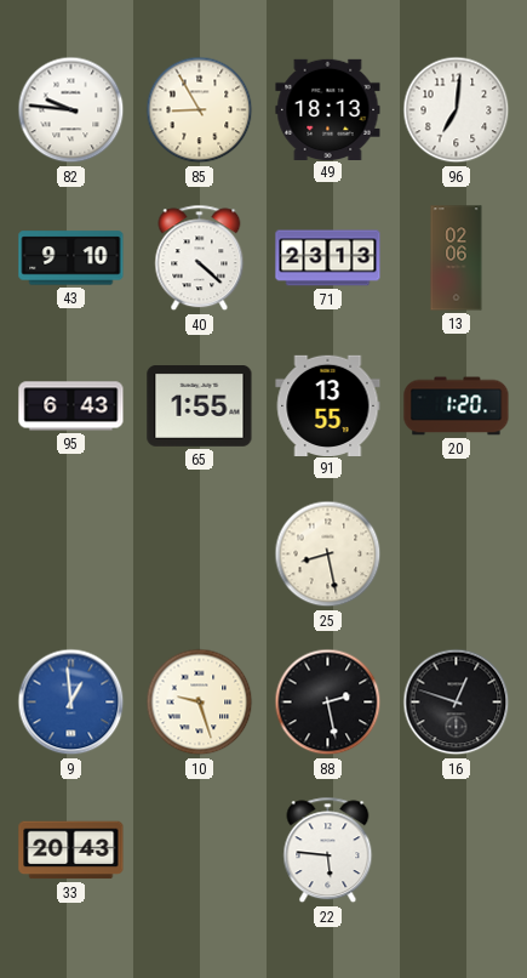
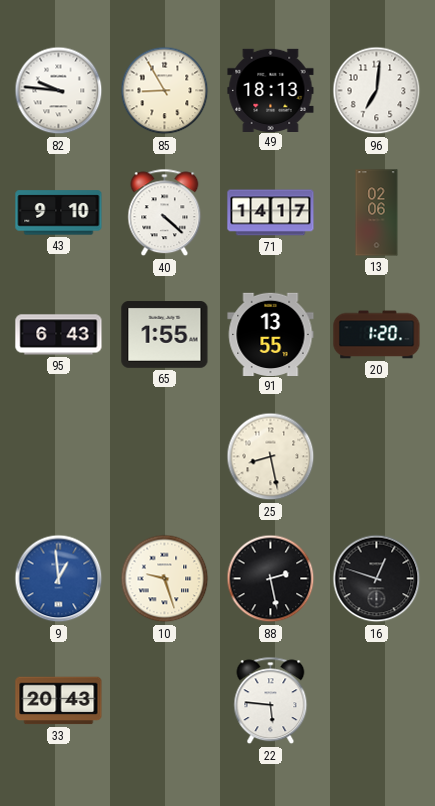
71: 23:13 -> 14:17 (271, 213)
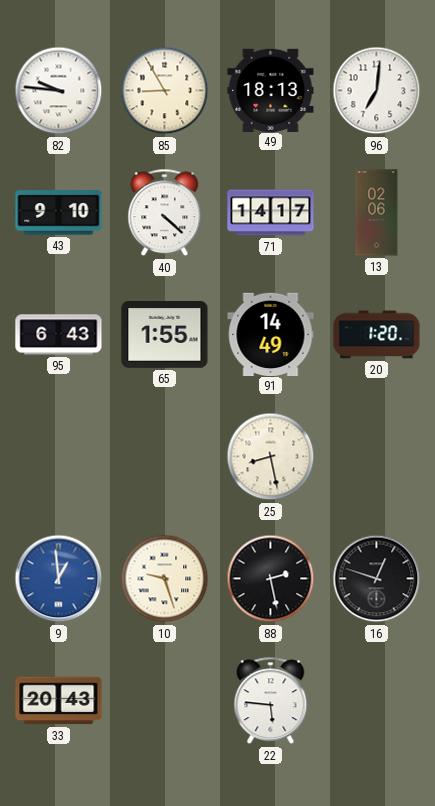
91: 13:55 -> 14:49 (271, 334)
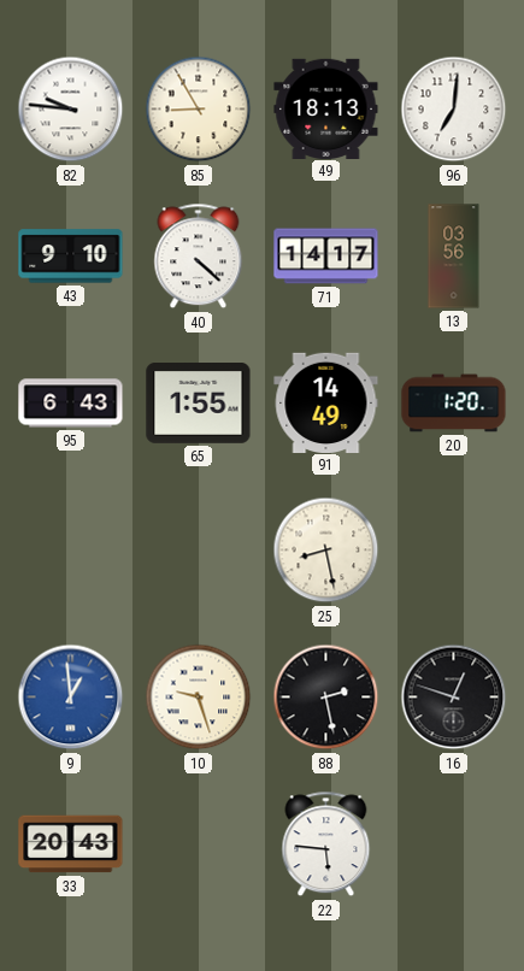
13: 02:06 -> 03:56 (454, 257)
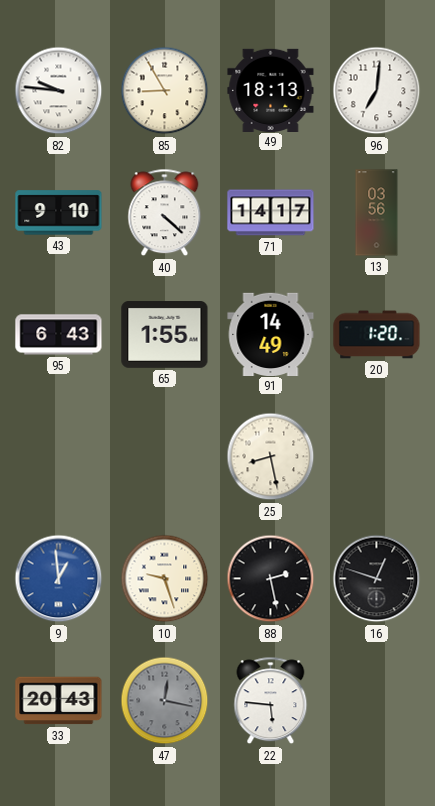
47: none -> 12:17 (165, 701)
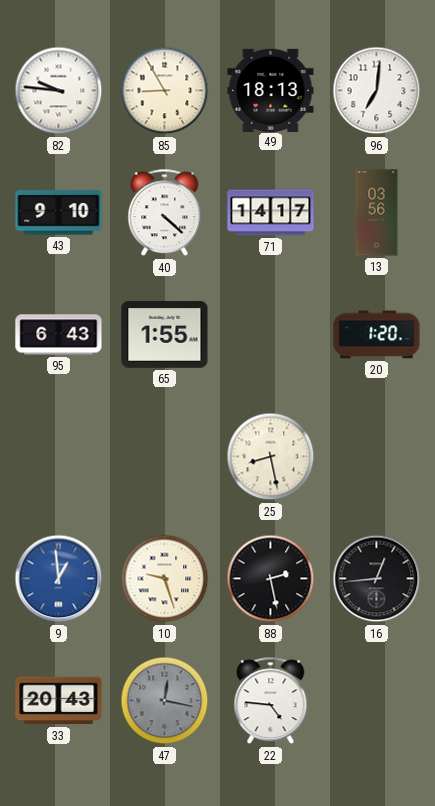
91: 14:49 -> none (271, 334)
16: 12:48 -> 12:44 (377, 579)
22: 5:46 -> 4:46 (271, 701)
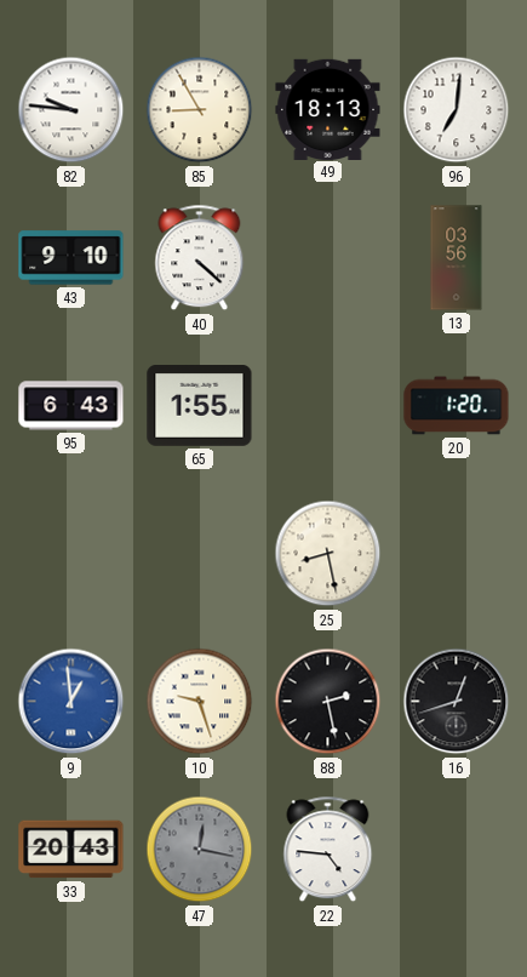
71: 14:17 -> none (271, 213)
16: 12:44 -> 12:42 (457, 702)
